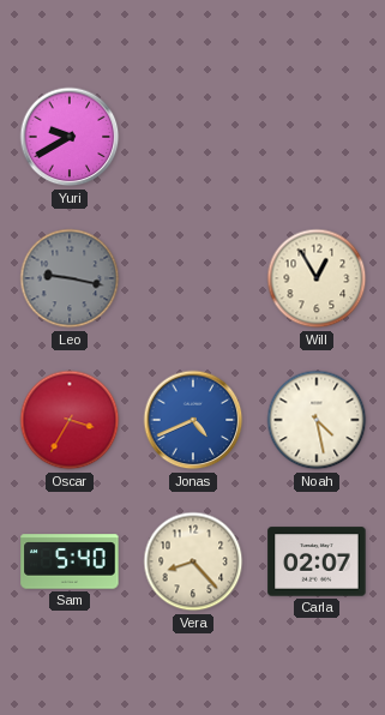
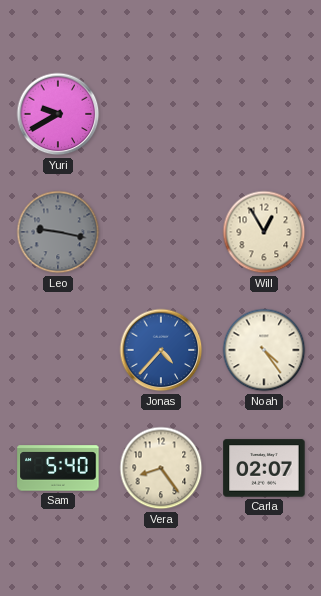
Oscar: 3:35 -> none (70, 420)
Jonas: 4:41 -> 4:37 (161, 350)
Noah: 4:28 -> 4:24 (264, 350)
Vera: 8:23 -> 8:24 (161, 468)
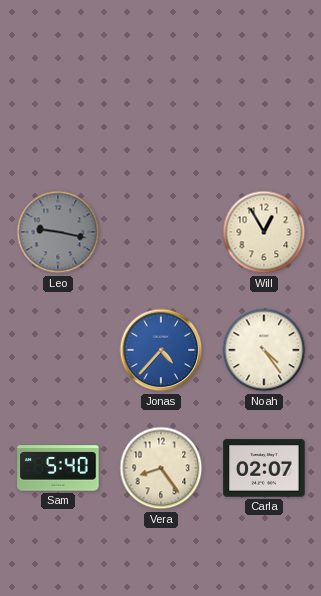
Yuri: 9:40 -> none (58, 114)
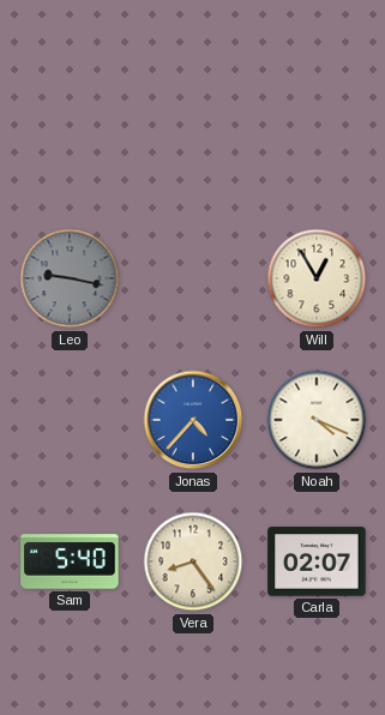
Noah: 4:24 -> 4:19 (317, 420)
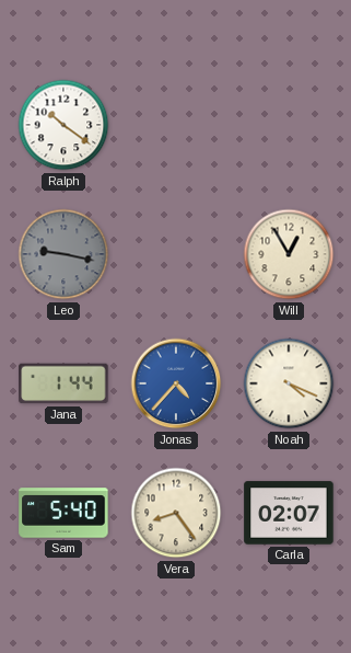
Ralph: none -> 10:21 (63, 125)
Jana: none -> 1:44 (63, 383)
